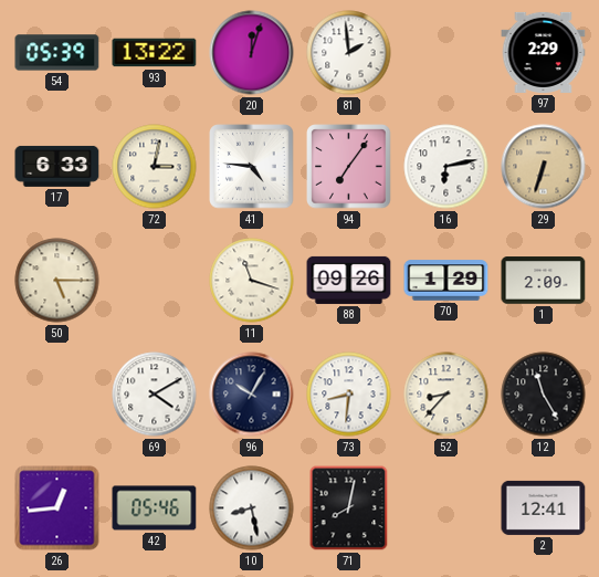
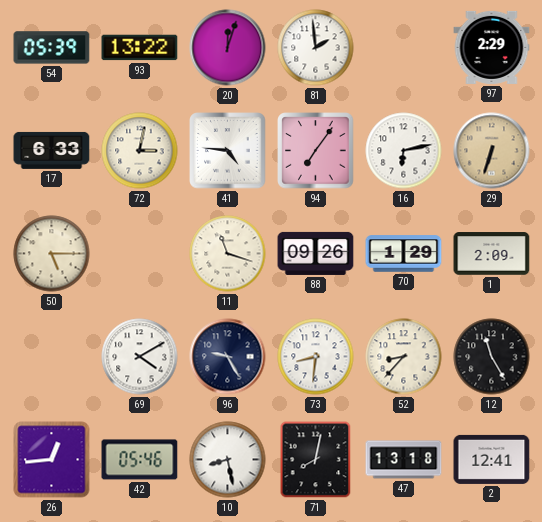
96: 10:05 -> 9:25 (228, 357)
47: none -> 13:18 (404, 460)
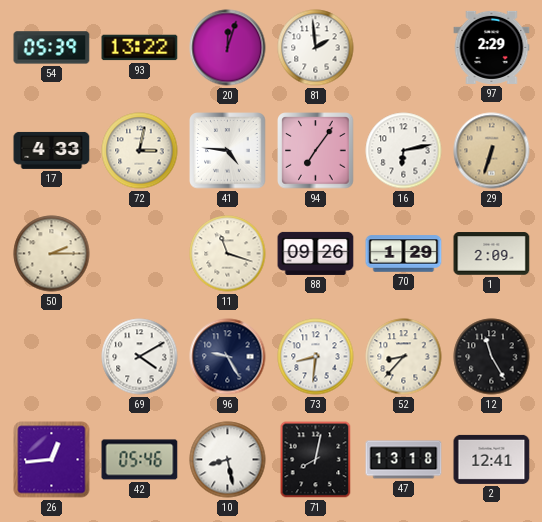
17: 6:33 -> 4:33 (52, 150)
50: 5:15 -> 2:15 (52, 254)
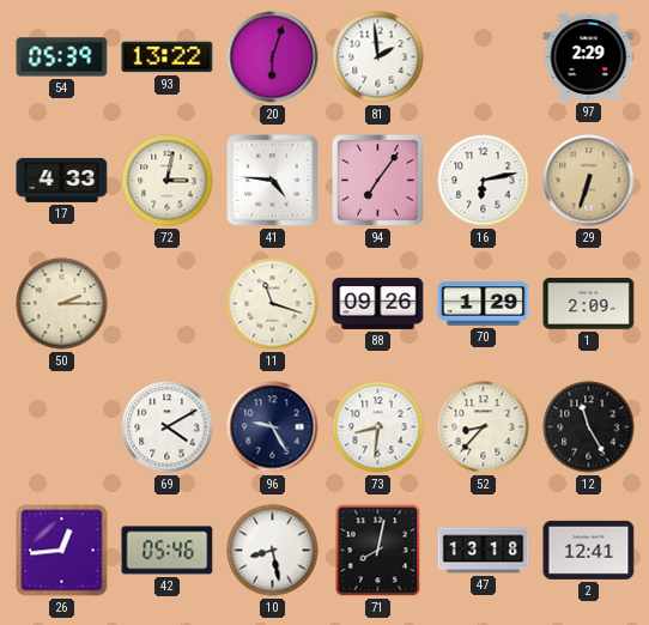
20: 12:03 -> 6:03 (273, 57)
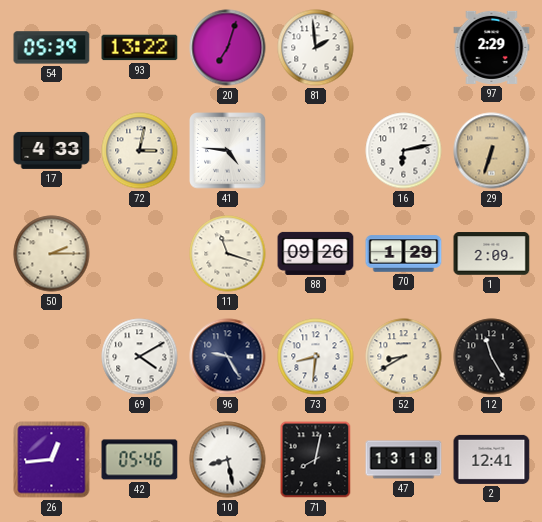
20: 6:03 -> 7:03 (228, 48)
94: 7:06 -> none (378, 181)
52: 8:37 -> 8:40 (404, 357)
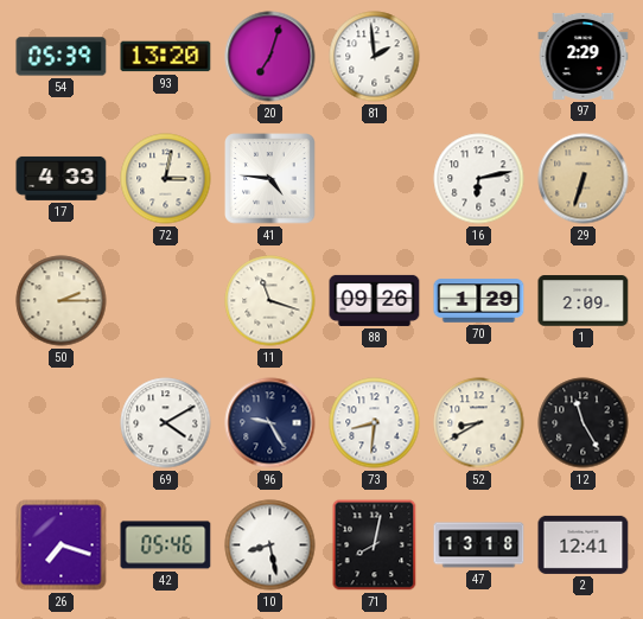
93: 13:22 -> 13:20 (166, 57)
26: 12:44 -> 7:18 (62, 545)
